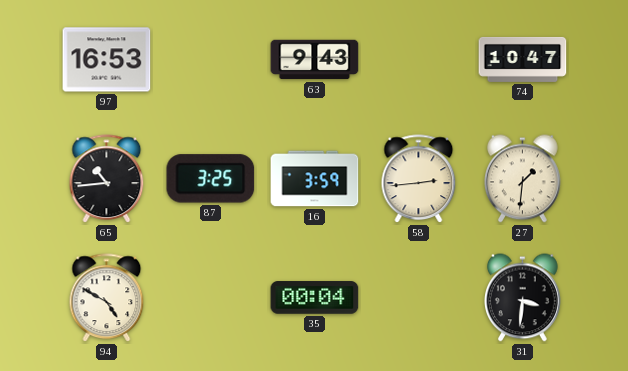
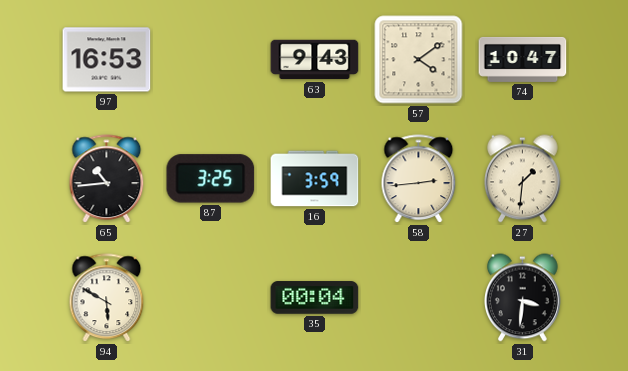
57: none -> 4:09 (419, 60)
94: 4:50 -> 5:50 (107, 298)
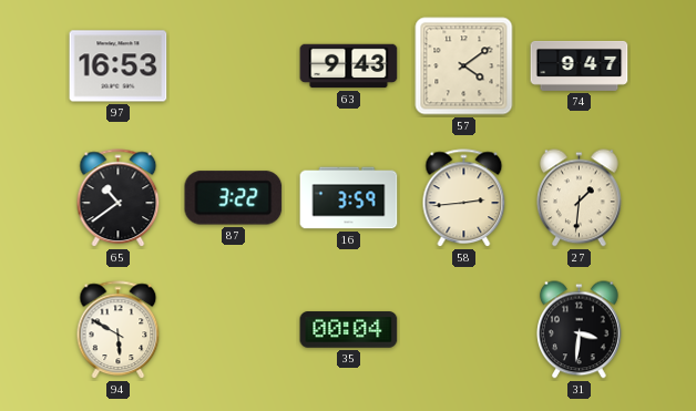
74: 10:47 -> 9:47 (580, 65)
65: 10:44 -> 10:39 (119, 198)
87: 3:25 -> 3:22 (234, 198)
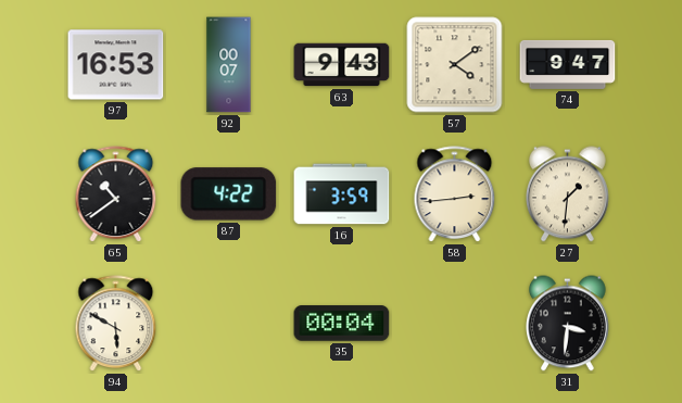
92: none -> 00:07 (229, 65)
87: 3:22 -> 4:22 (229, 194)
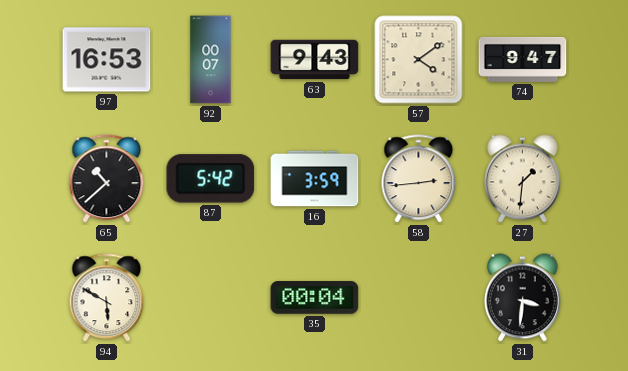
65: 10:39 -> 10:38 (107, 179)
87: 4:22 -> 5:42 (211, 179)
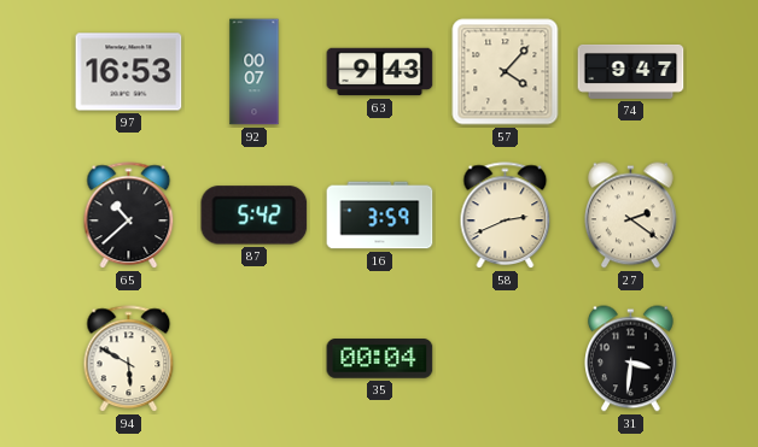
57: 4:09 -> 4:07 (506, 72)
58: 2:44 -> 2:41 (506, 216)
27: 1:31 -> 2:21 (631, 216)
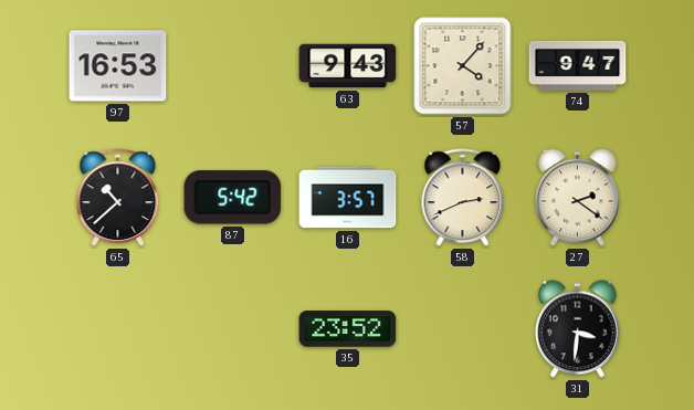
92: 00:07 -> none (255, 72)
16: 3:59 -> 3:57 (348, 198)
94: 5:50 -> none (129, 359)
35: 00:04 -> 23:52 (348, 329)
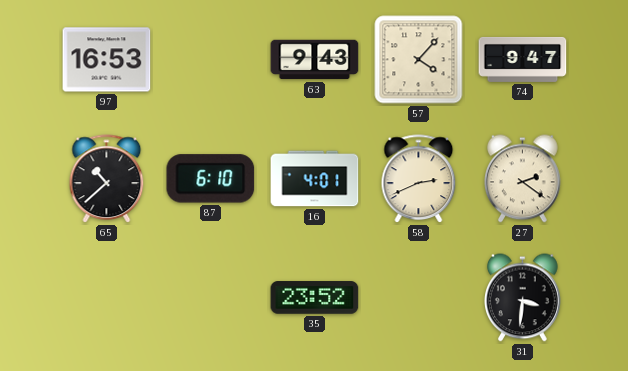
87: 5:42 -> 6:10 (211, 179)
16: 3:57 -> 4:01 (315, 179)
